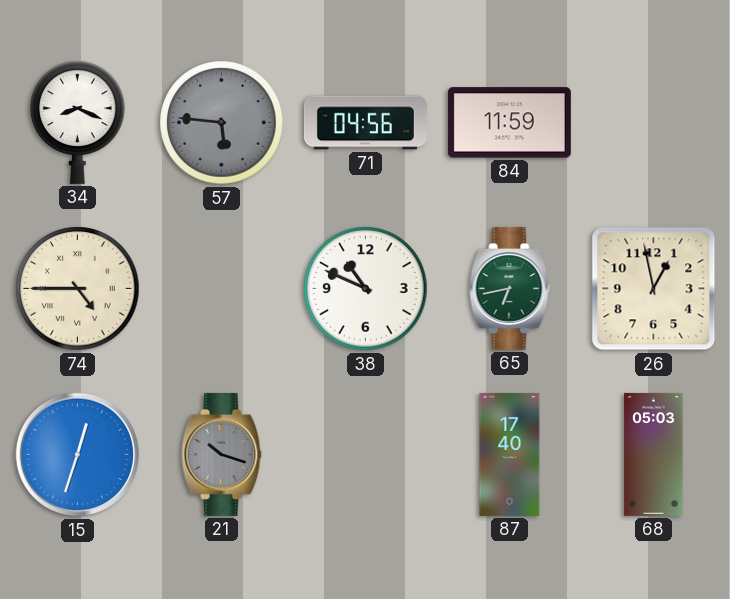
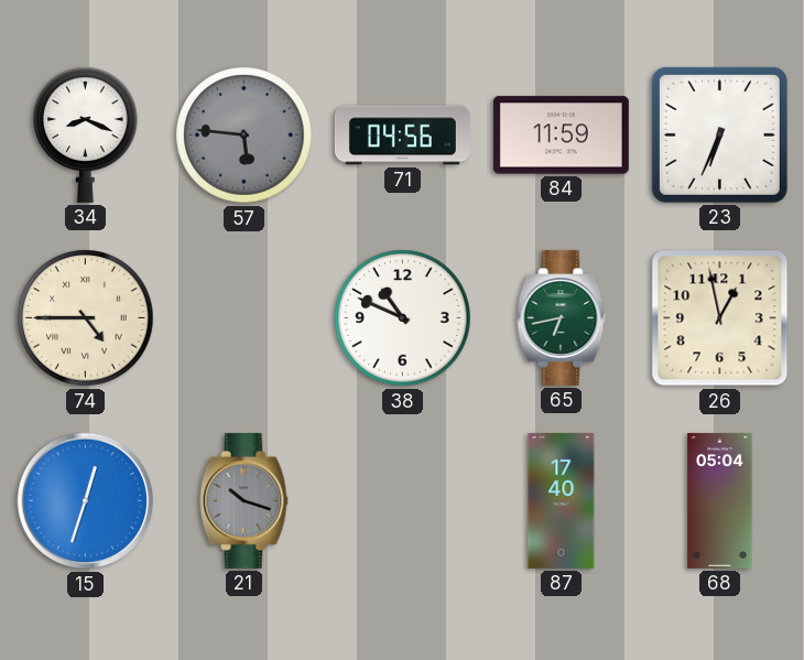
23: none -> 6:34 (719, 134)
68: 05:03 -> 05:04 (720, 500)
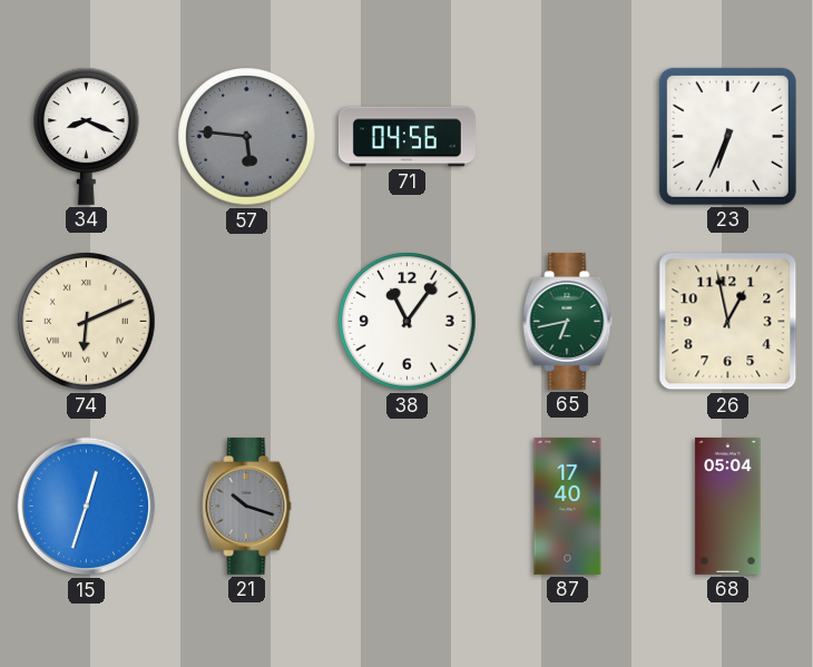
84: 11:59 -> none (561, 136)
74: 4:45 -> 6:11 (87, 322)
38: 10:49 -> 11:06 (408, 322)
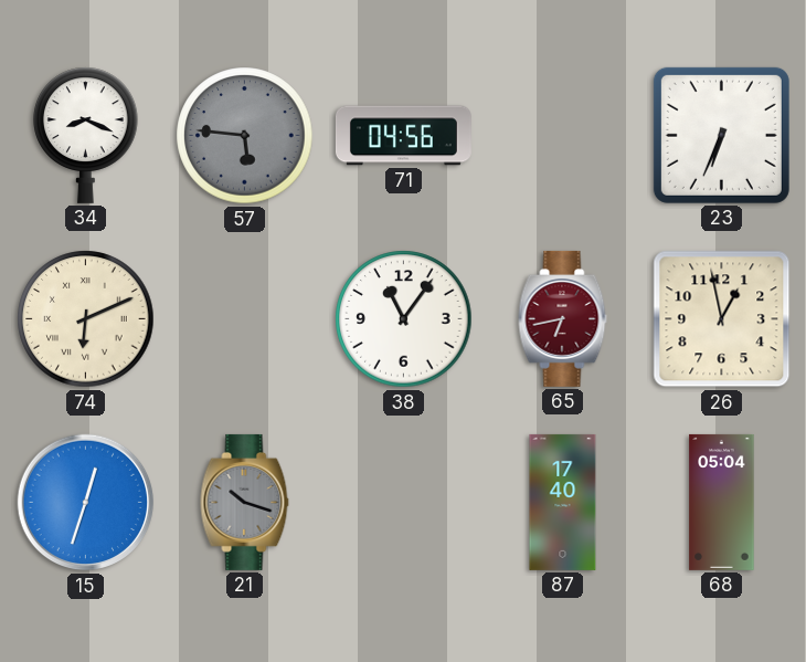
65 dial: green -> burgundy (563, 318)
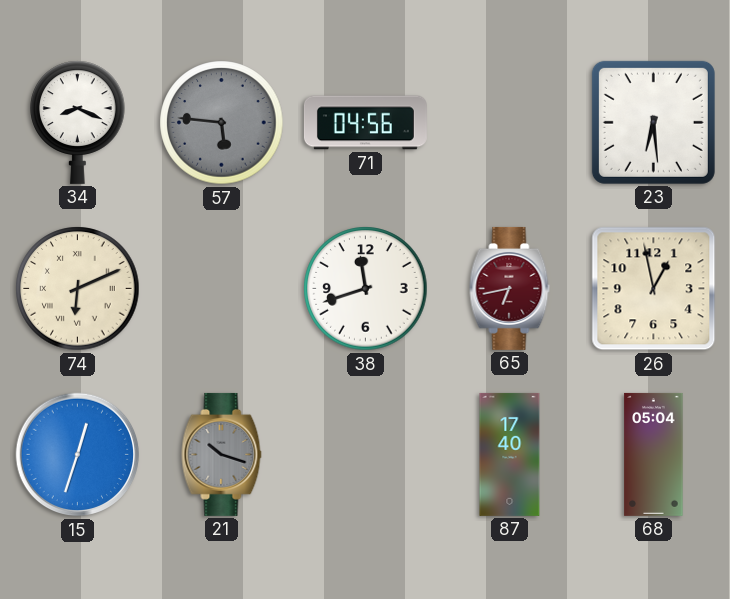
23: 6:34 -> 6:29 (653, 122)
38: 11:06 -> 11:42 (366, 289)
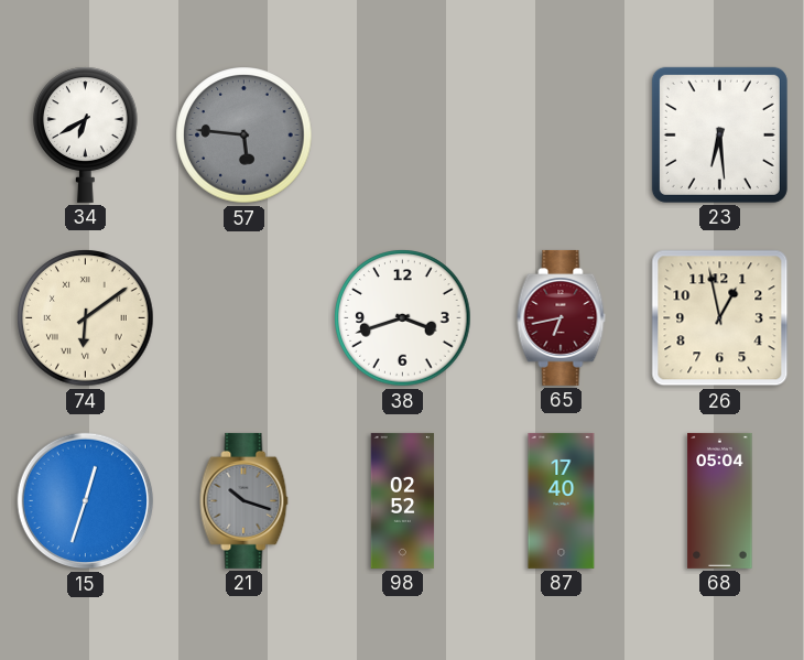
34: 8:19 -> 6:40 (86, 134)
71: 04:56 -> none (365, 123)
74: 6:11 -> 6:09 (86, 318)
38: 11:42 -> 3:42 (403, 318)
98: none -> 02:52 (403, 500)
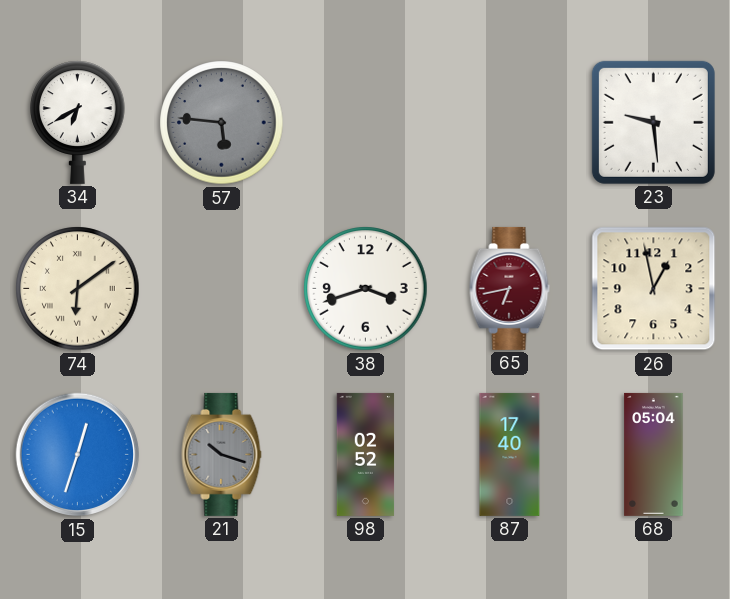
23: 6:29 -> 9:29 (653, 122)
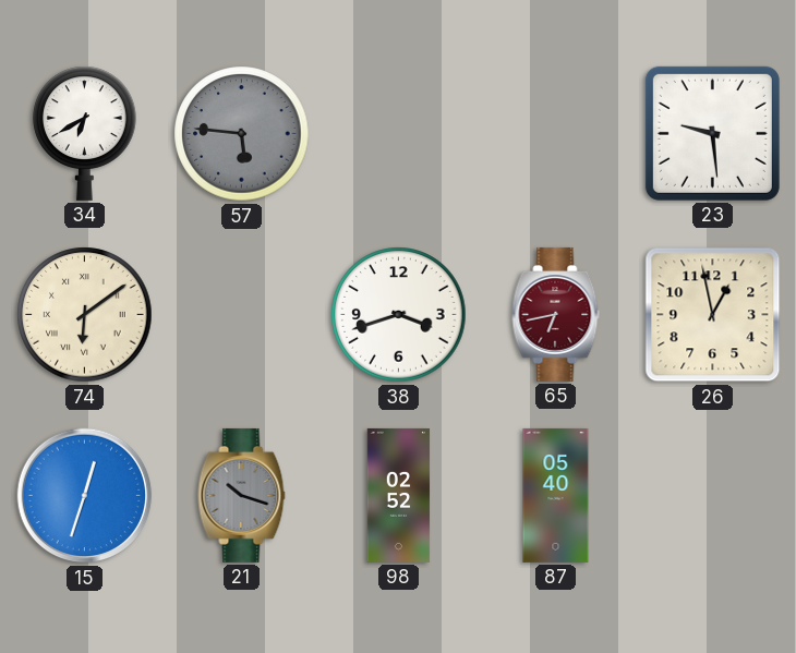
87: 17:40 -> 05:40 (556, 495)
68: 05:04 -> none (654, 454)
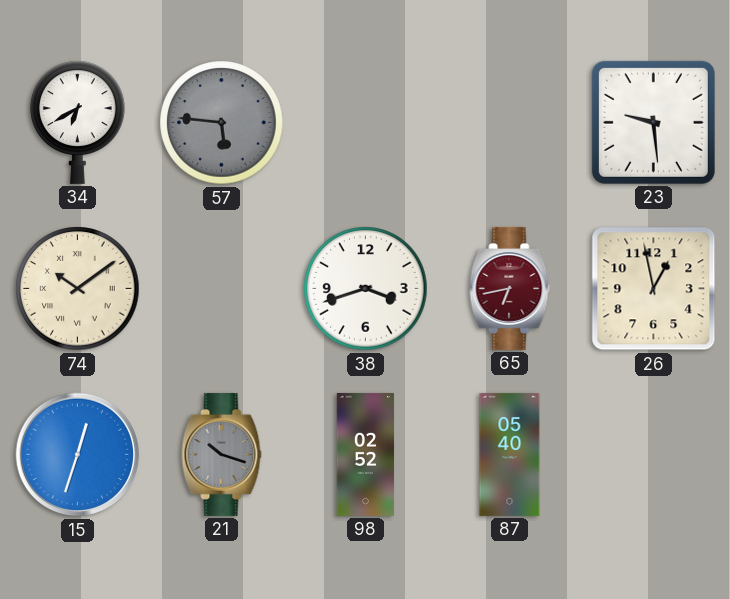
74: 6:09 -> 10:09 (78, 289)
